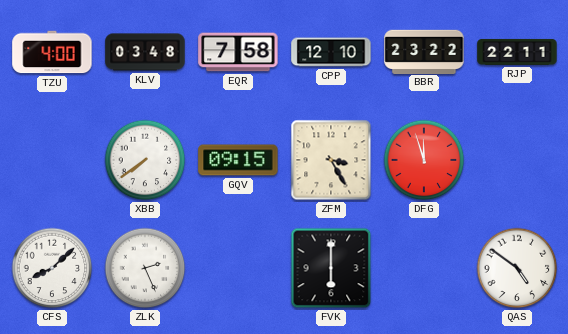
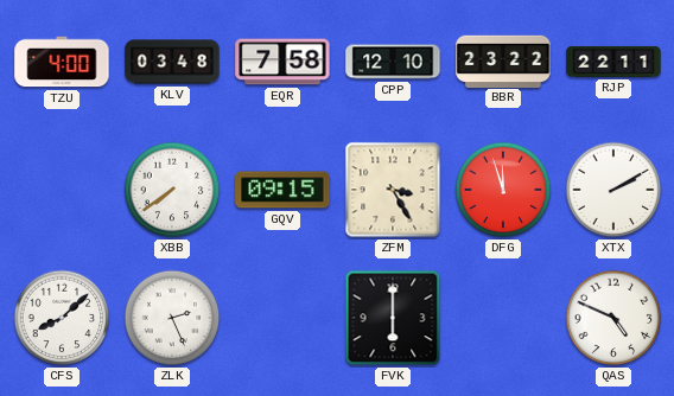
XTX: none -> 2:10 (613, 190)
QAS: 4:51 -> 4:49 (613, 318)
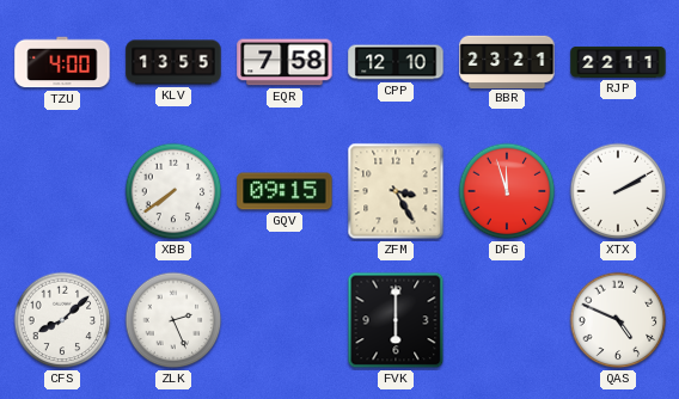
KLV: 03:48 -> 13:55 (173, 62)
BBR: 23:22 -> 23:21 (507, 61)
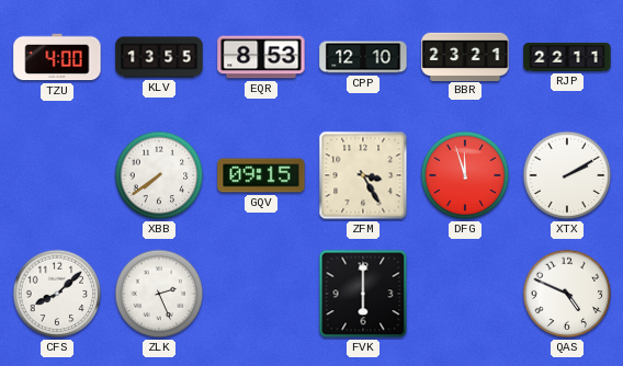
EQR: 7:58 -> 8:53 (261, 57)
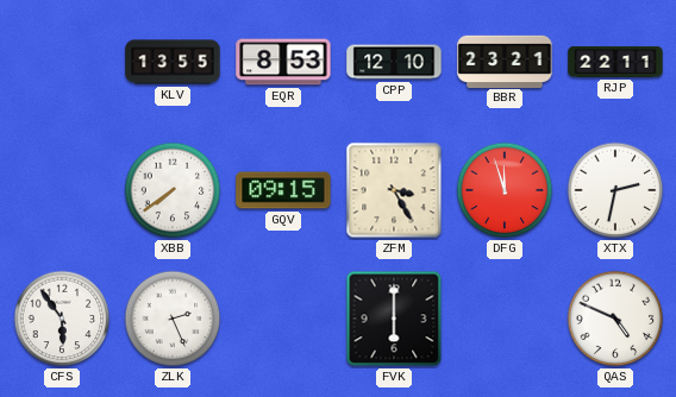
TZU: 4:00 -> none (57, 57)
XTX: 2:10 -> 2:32 (615, 190)
CFS: 8:08 -> 5:54 (62, 319)
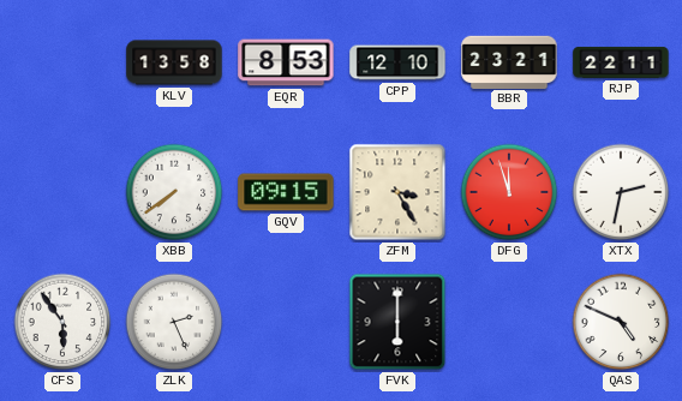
KLV: 13:55 -> 13:58 (174, 62)
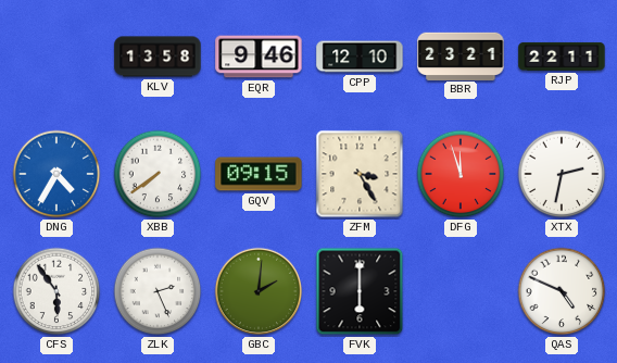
EQR: 8:53 -> 9:46 (259, 57)
DNG: none -> 4:35 (56, 174)
GBC: none -> 2:01 (259, 291)
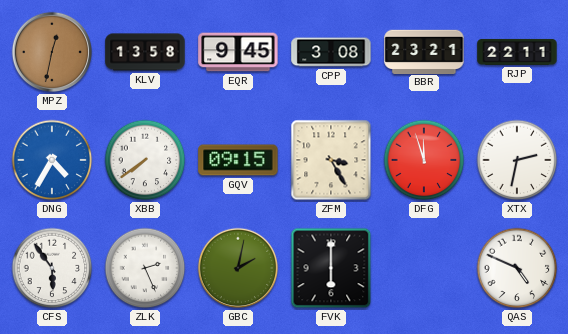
MPZ: none -> 12:32 (52, 52)
EQR: 9:46 -> 9:45 (238, 52)
CPP: 12:10 -> 3:08 (331, 52)
GBC: 2:01 -> 2:02 (238, 268)
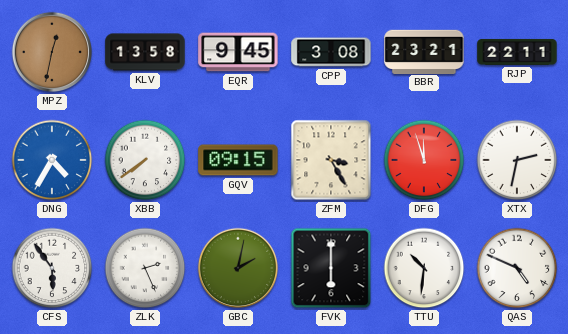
TTU: none -> 10:31 (424, 268)
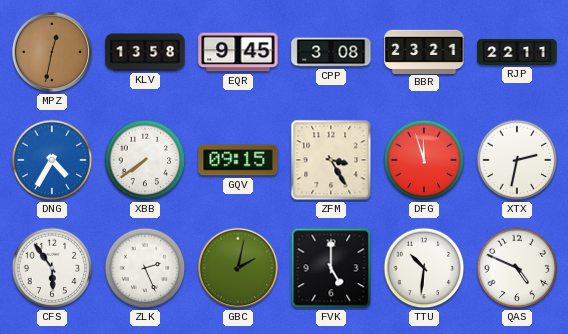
FVK: 6:00 -> 5:00 (331, 268)
